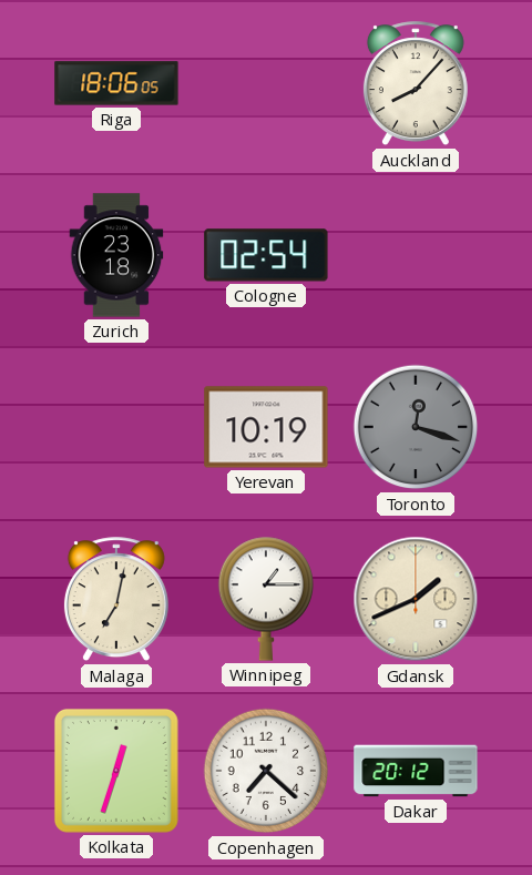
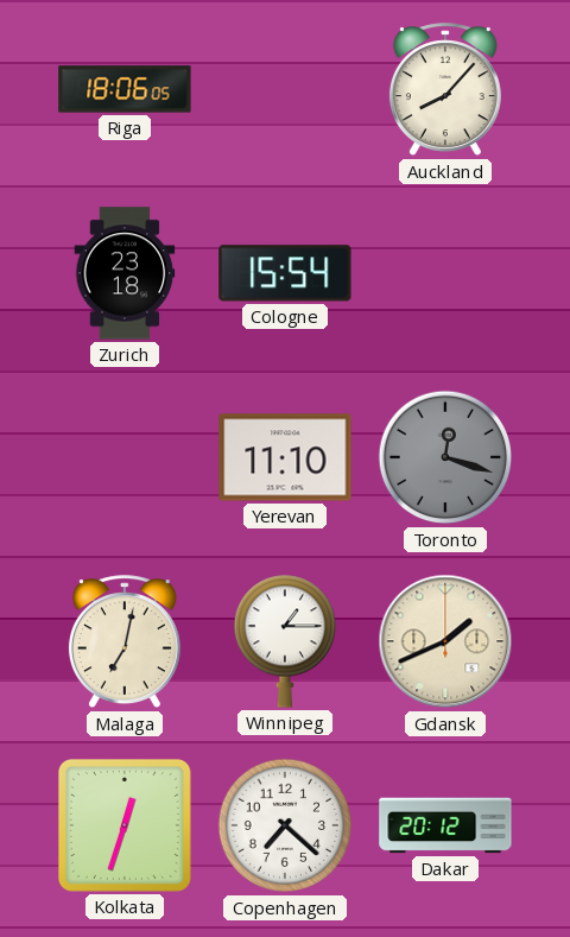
Cologne: 02:54 -> 15:54 (285, 273)
Yerevan: 10:19 -> 11:10 (285, 457)
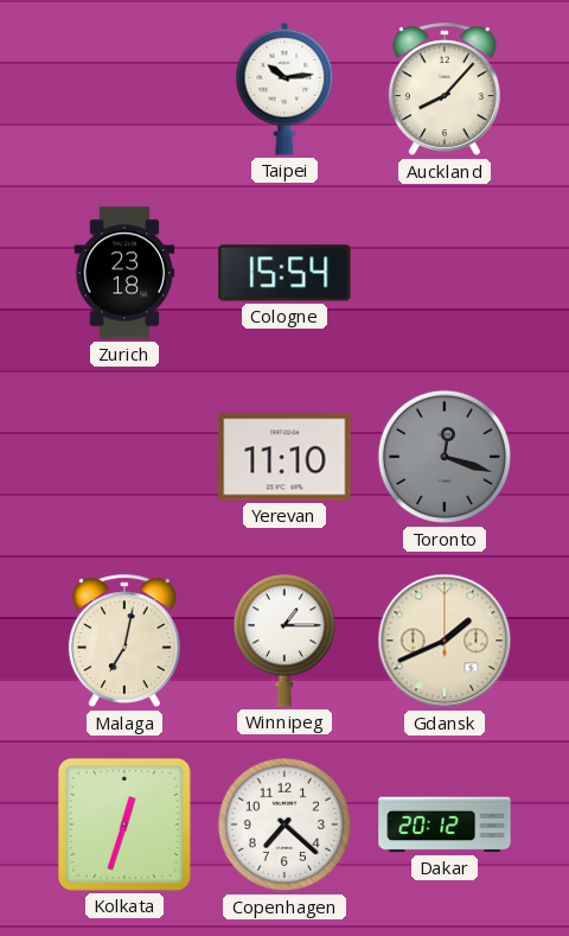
Riga: 18:06 -> none (125, 89)
Taipei: none -> 10:14 (284, 89)
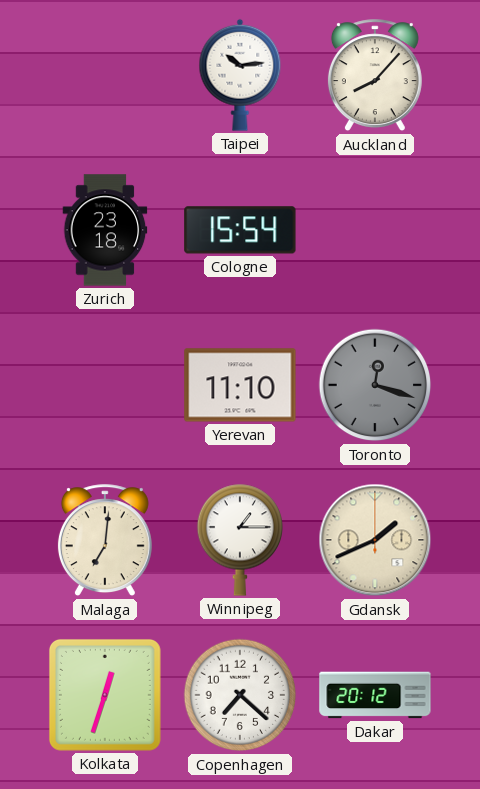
Malaga: 7:02 -> 7:01 (105, 541)
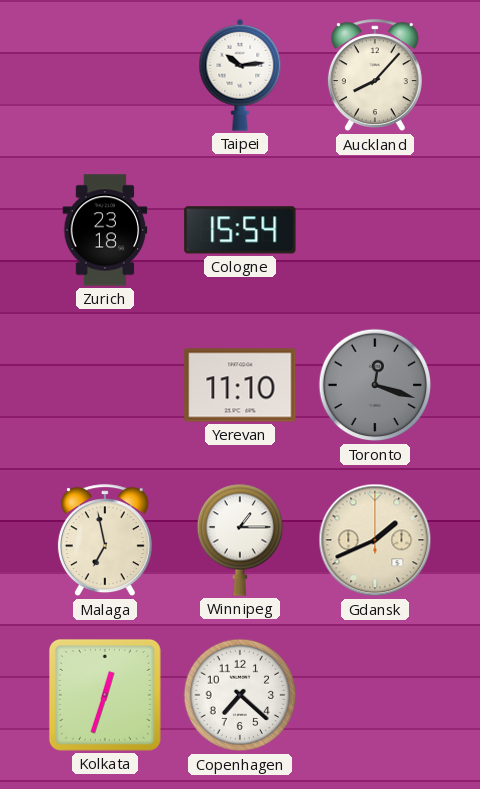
Malaga: 7:01 -> 6:58 (105, 541)
Dakar: 20:12 -> none (375, 695)
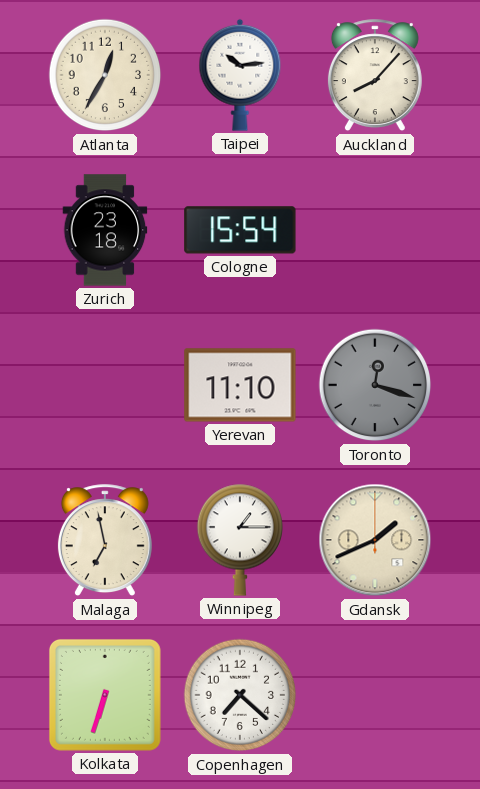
Atlanta: none -> 12:35 (105, 75)
Kolkata: 12:33 -> 6:33 (105, 695)
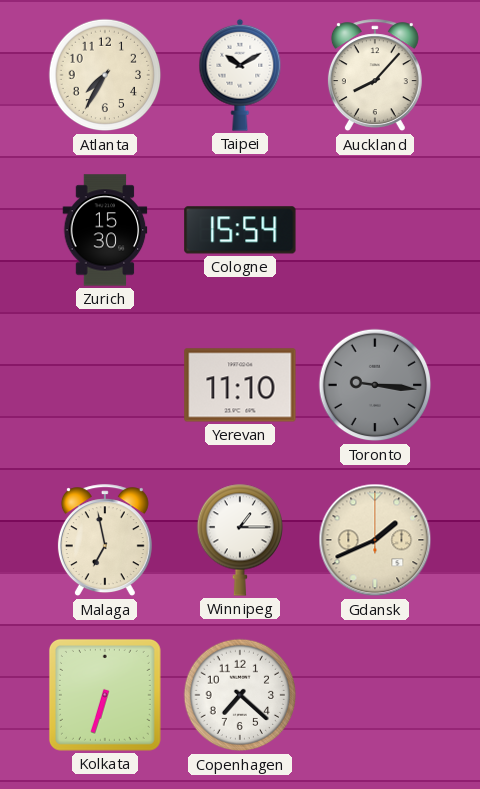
Atlanta: 12:35 -> 7:35 (105, 75)
Taipei: 10:14 -> 10:10 (240, 75)
Zurich: 23:18 -> 15:30 (105, 230)
Toronto: 12:18 -> 9:16 (375, 385)
